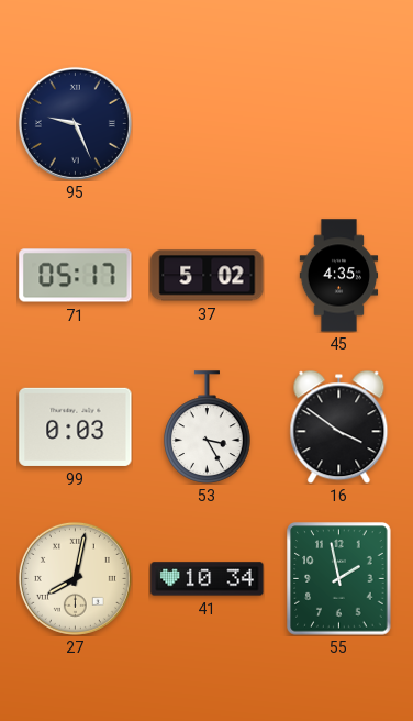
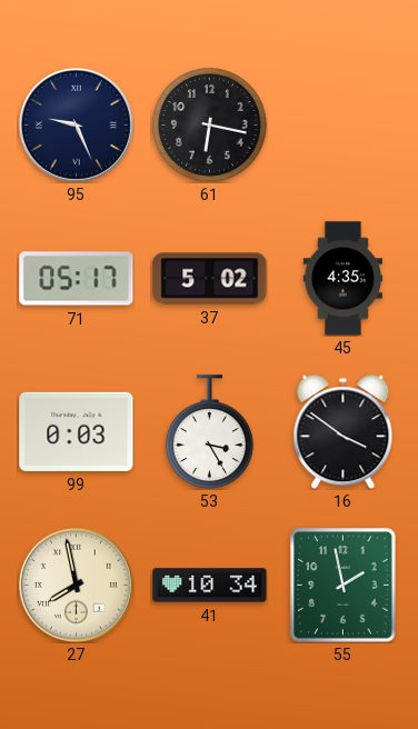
61: none -> 6:17 (210, 126)
27: 8:02 -> 7:58 (76, 585)
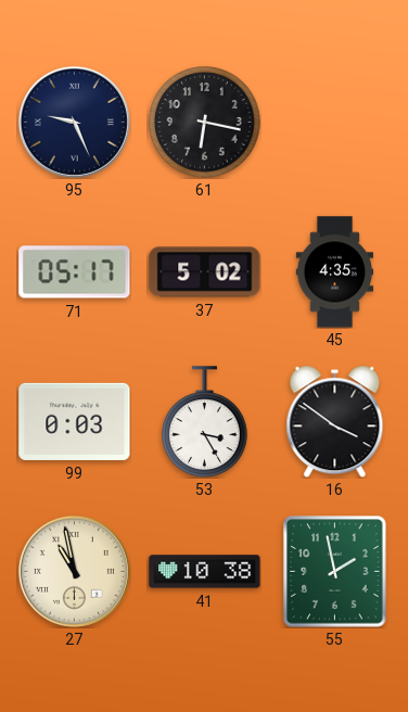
27: 7:58 -> 10:58 (74, 571)
41: 10:34 -> 10:38 (205, 572)
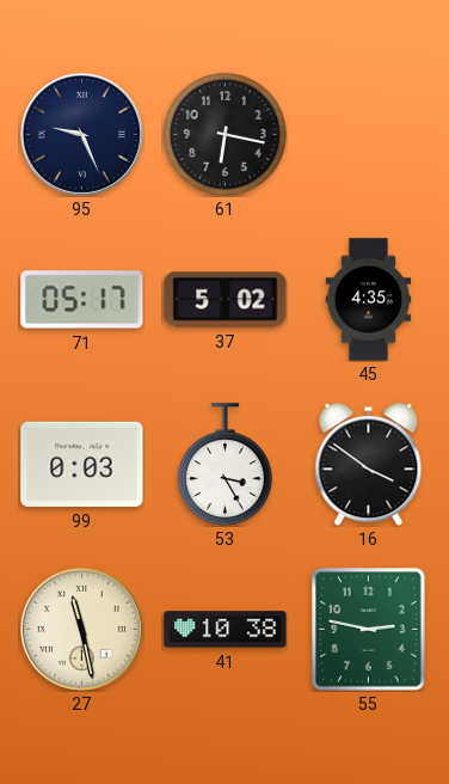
27: 10:58 -> 11:28 (81, 629)
55: 1:58 -> 2:47 (369, 630)
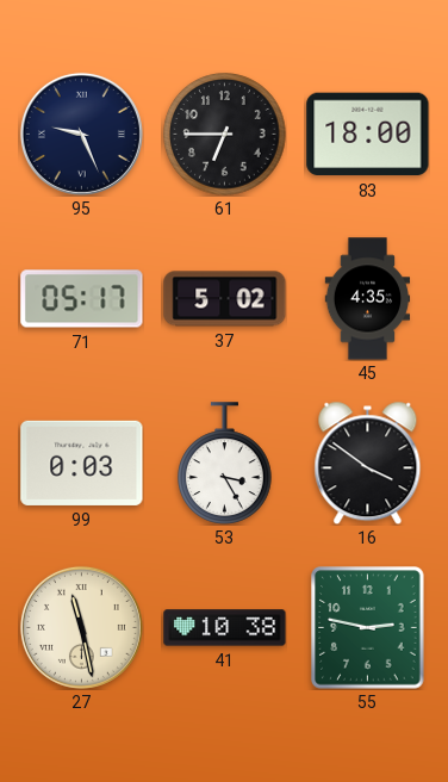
61: 6:17 -> 6:45 (225, 135)
83: none -> 18:00 (368, 135)
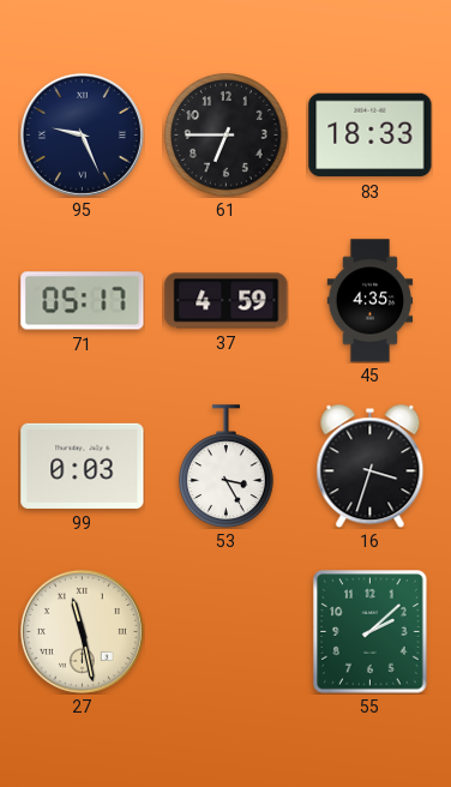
83: 18:00 -> 18:33 (371, 136)
37: 5:02 -> 4:59 (227, 301)
16: 3:51 -> 3:33 (371, 465)
41: 10:38 -> none (225, 628)
55: 2:47 -> 2:08 (371, 632)
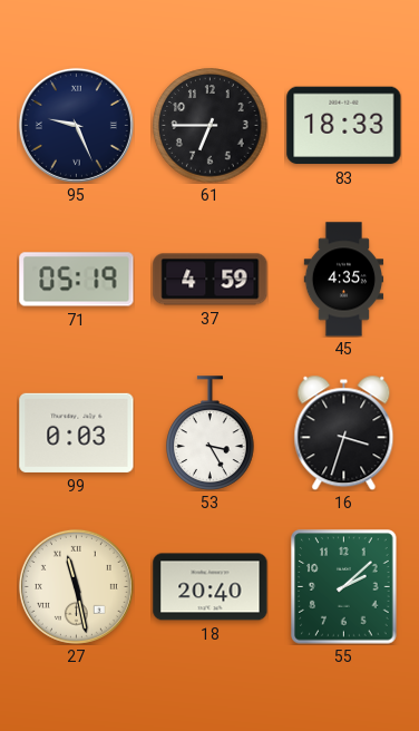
71: 05:17 -> 05:19 (77, 280)
18: none -> 20:40 (211, 587)
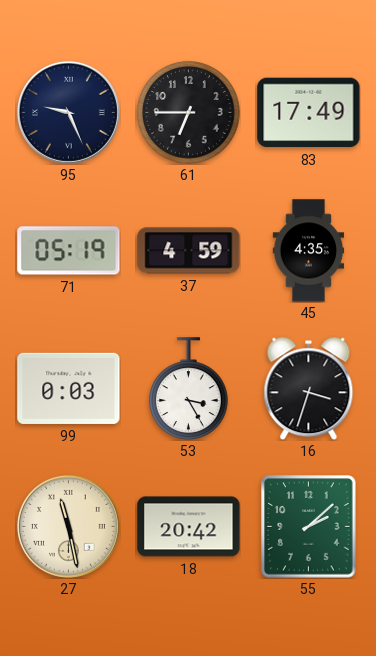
83: 18:33 -> 17:49 (309, 113)
18: 20:40 -> 20:42 (189, 527)
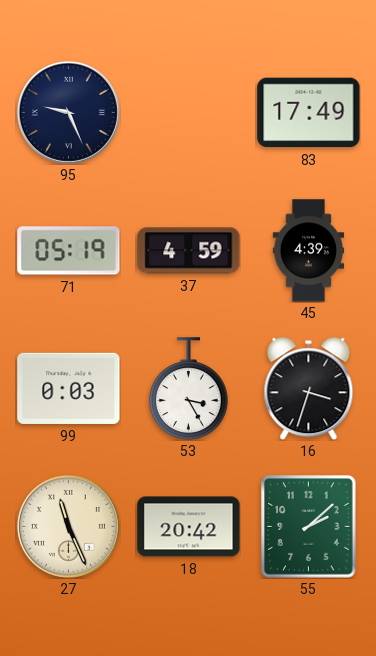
61: 6:45 -> none (189, 113)
45: 4:35 -> 4:39 (309, 251)
27: 11:28 -> 11:26 (68, 526)
